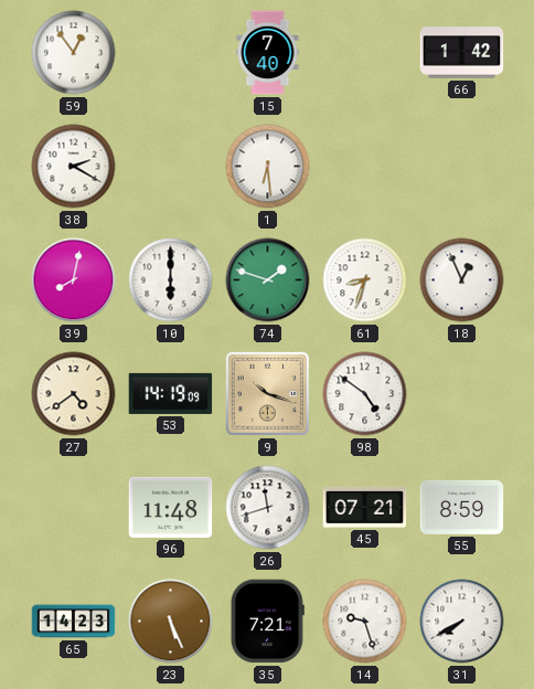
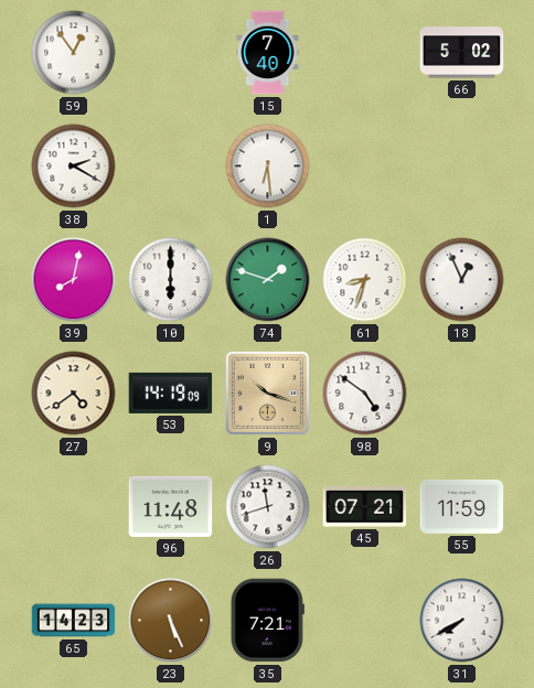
66: 1:42 -> 5:02 (462, 53)
55: 8:59 -> 11:59 (462, 506)
14: 9:27 -> none (365, 622)
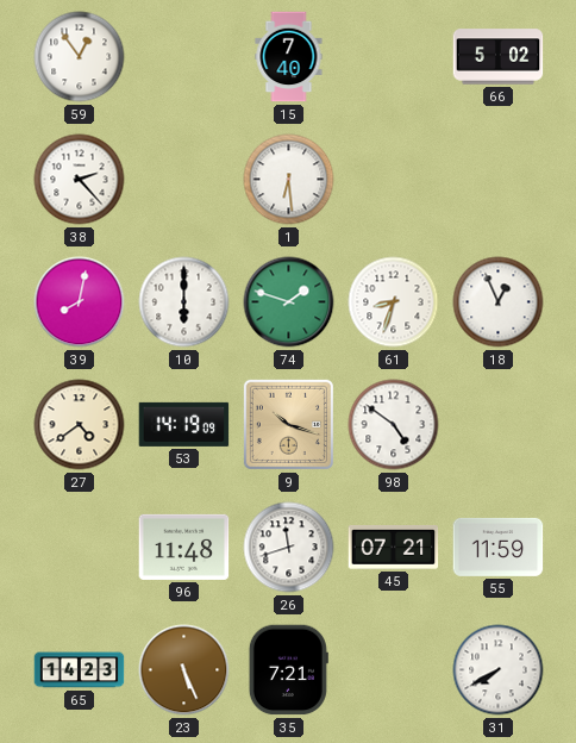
38: 2:20 -> 2:23 (80, 180)
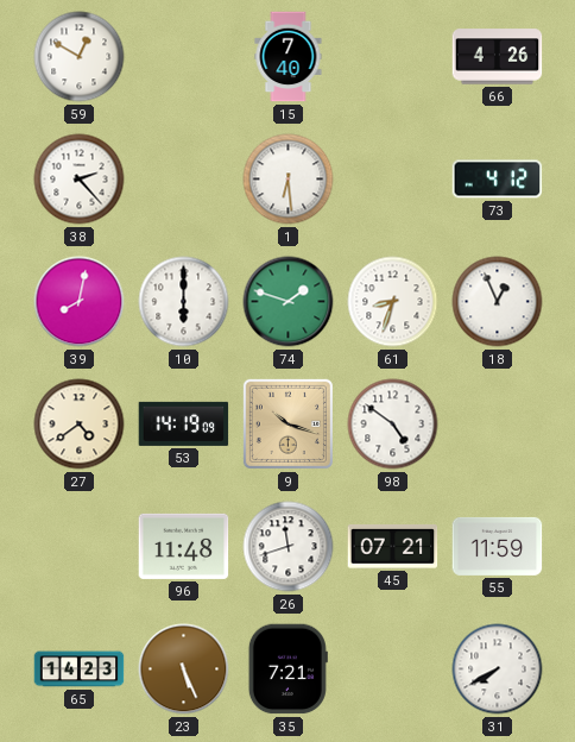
59: 12:54 -> 12:50 (80, 57)
66: 5:02 -> 4:26 (498, 57)
73: none -> 4:12 (498, 180)
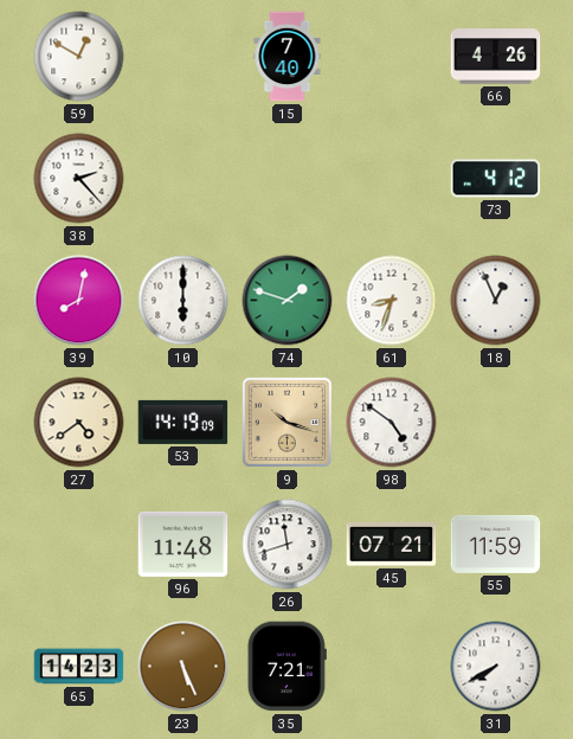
1: 6:29 -> none (289, 180)
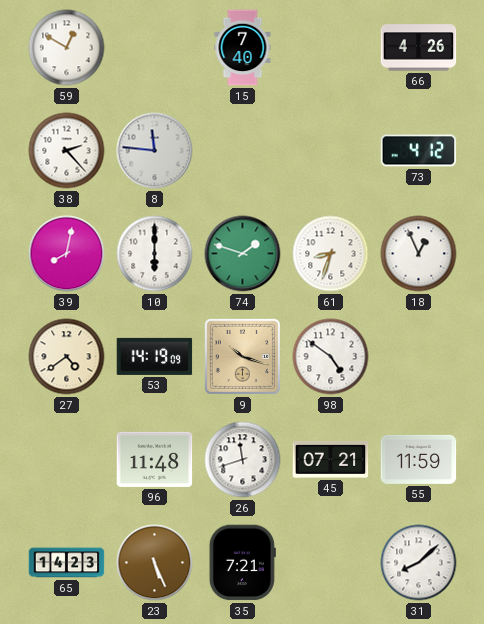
8: none -> 11:46 (155, 151)
31: 7:40 -> 8:08 (419, 563)
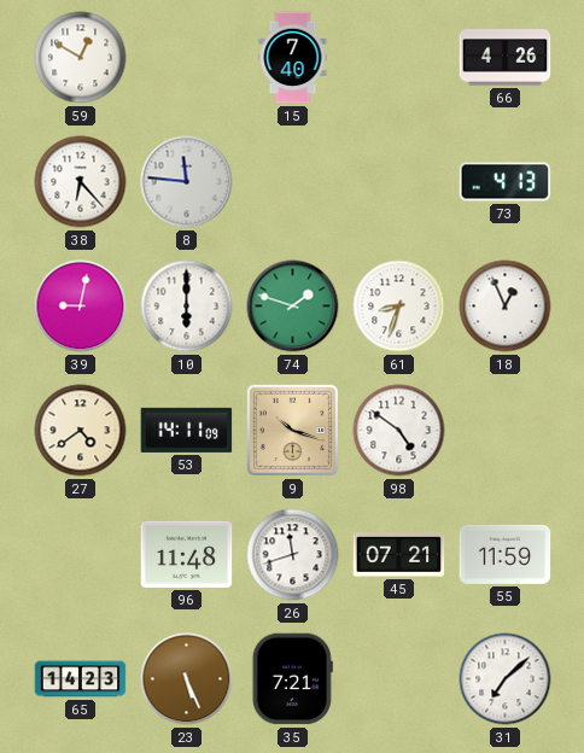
38: 2:23 -> 6:23 (81, 182)
73: 4:12 -> 4:13 (506, 182)
39: 8:02 -> 9:02 (81, 307)
53: 14:19 -> 14:11 (187, 430)
31: 8:08 -> 7:08 (506, 679)
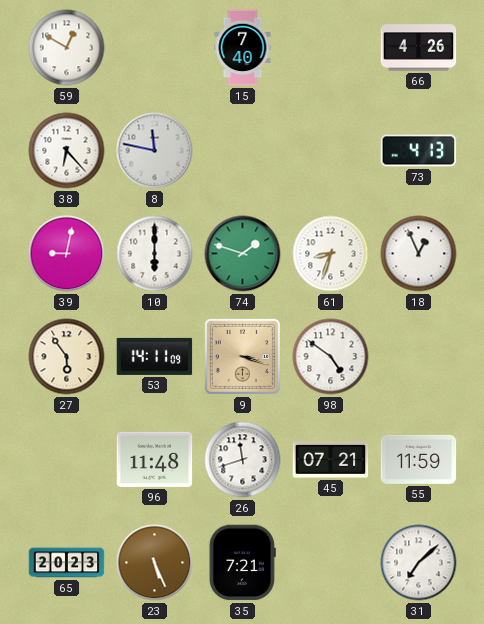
8: 11:46 -> 11:47 (155, 151)
27: 4:39 -> 5:54 (67, 357)
9: 10:18 -> 3:18 (242, 356)
65: 14:23 -> 20:23 (67, 563)
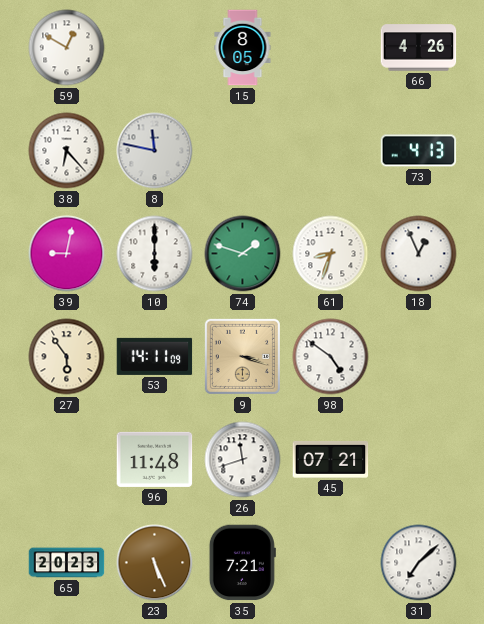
15: 7:40 -> 8:05 (243, 48)
55: 11:59 -> none (419, 459)
